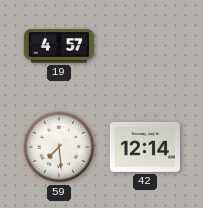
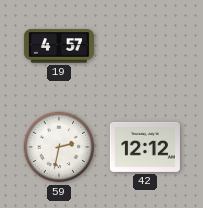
59: 7:29 -> 2:32 (59, 147)
42: 12:14 -> 12:12 (145, 147)
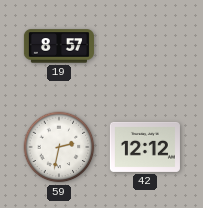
19: 4:57 -> 8:57 (59, 46)
